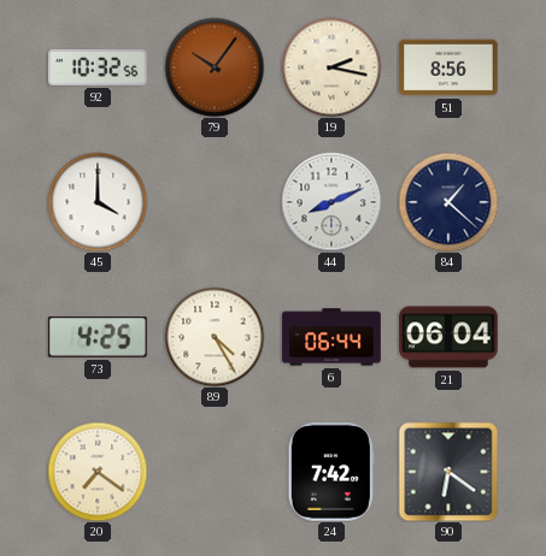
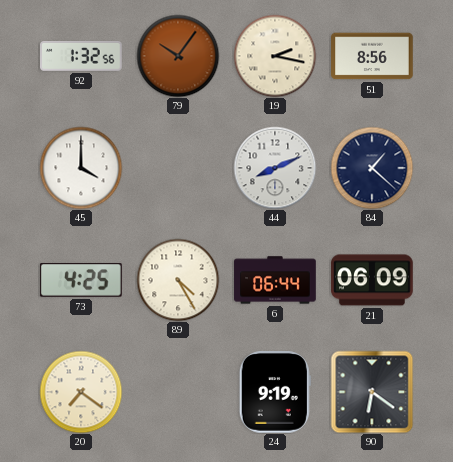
92: 10:32 -> 1:32 (82, 56)
21: 06:04 -> 06:09 (372, 280)
24: 7:42 -> 9:19 (275, 393)
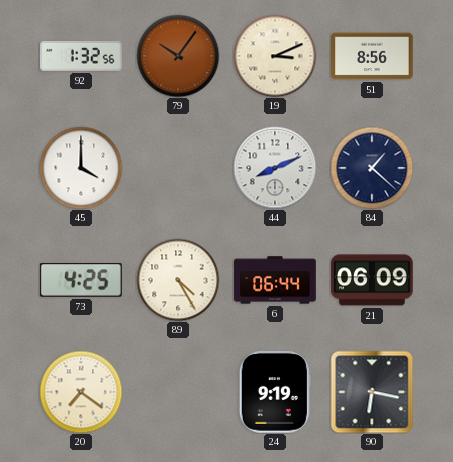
19: 2:17 -> 3:11 (275, 56)
90: 6:21 -> 6:17 (372, 392)
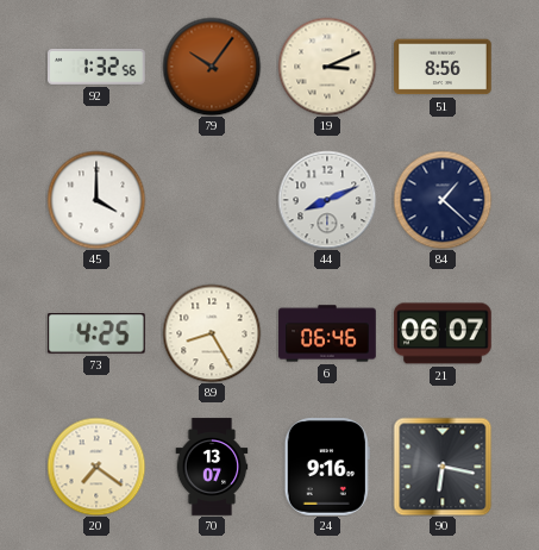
89: 4:25 -> 8:25 (212, 333)
6: 06:44 -> 06:46 (327, 333)
21: 06:09 -> 06:07 (443, 333)
70: none -> 13:07 (212, 467)
24: 9:19 -> 9:16 (327, 468)
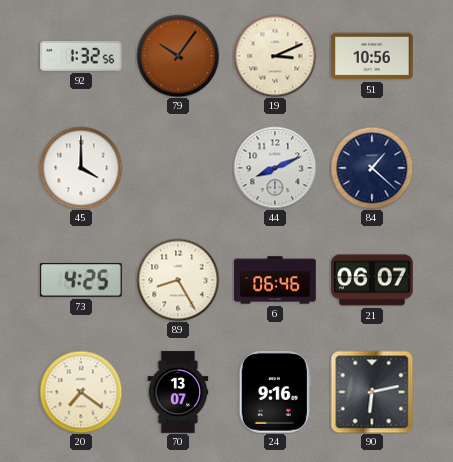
51: 8:56 -> 10:56 (372, 56)
90: 6:17 -> 6:13 (372, 392)
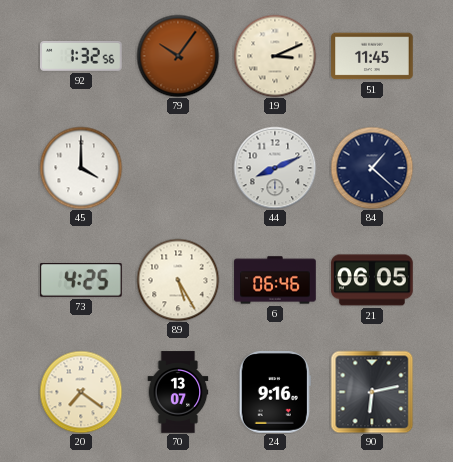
51: 10:56 -> 11:45 (372, 56)
89: 8:25 -> 5:25 (178, 280)
21: 06:07 -> 06:05 (372, 280)
